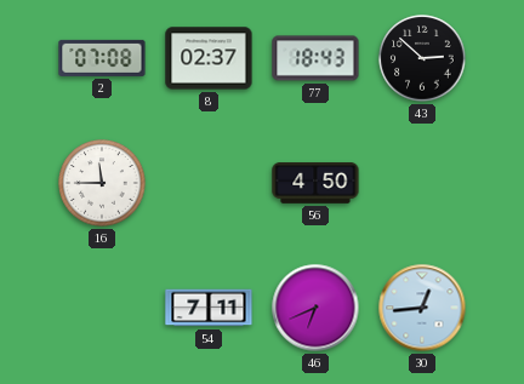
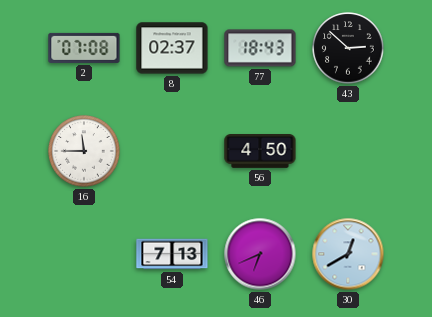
54: 7:11 -> 7:13 (172, 254)
30: 12:44 -> 12:40 (348, 254)
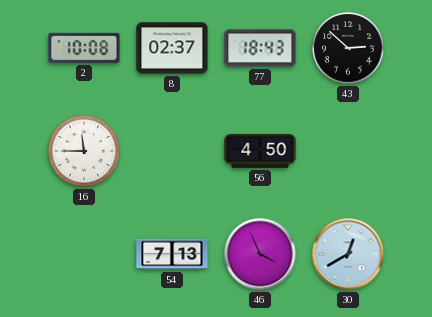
2: 07:08 -> 10:08 (84, 48)
46: 6:41 -> 3:56 (260, 254)
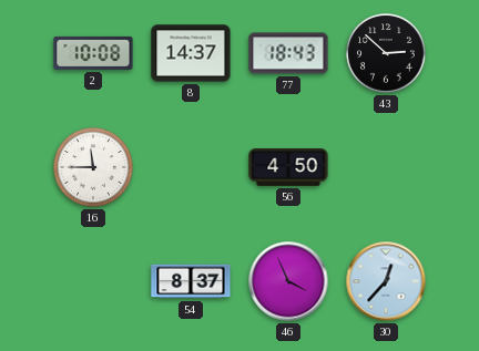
8: 02:37 -> 14:37 (191, 53)
54: 7:13 -> 8:37 (191, 281)
30: 12:40 -> 12:37 (386, 281)
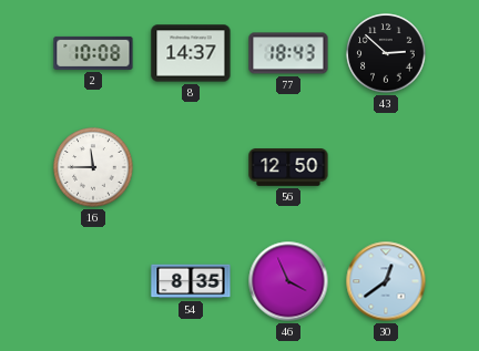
56: 4:50 -> 12:50 (288, 168)
54: 8:37 -> 8:35 (191, 281)
30: 12:37 -> 12:39 (386, 281)
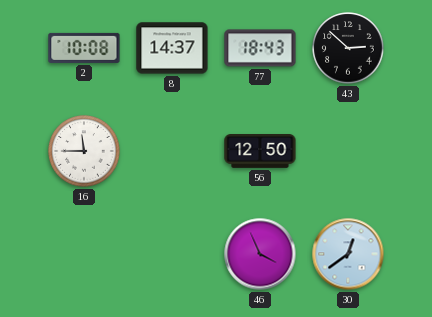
54: 8:35 -> none (191, 281)
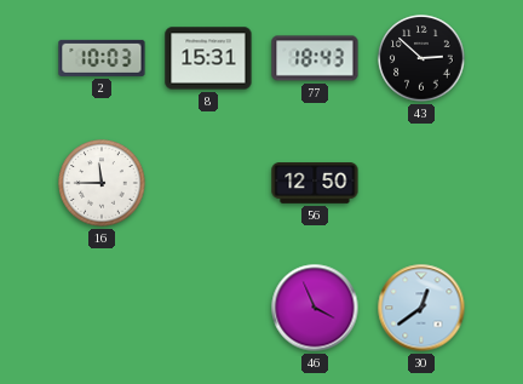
2: 10:08 -> 10:03 (102, 58)
8: 14:37 -> 15:31 (208, 58)
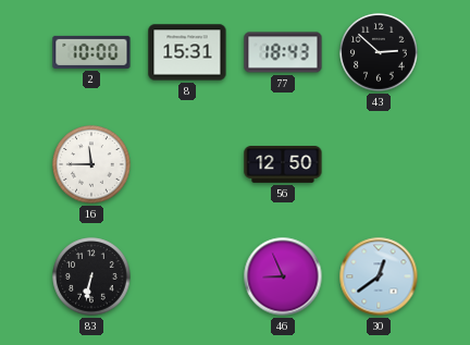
2: 10:03 -> 10:00 (91, 52)
83: none -> 6:32 (91, 276)
46: 3:56 -> 8:56 (283, 276)
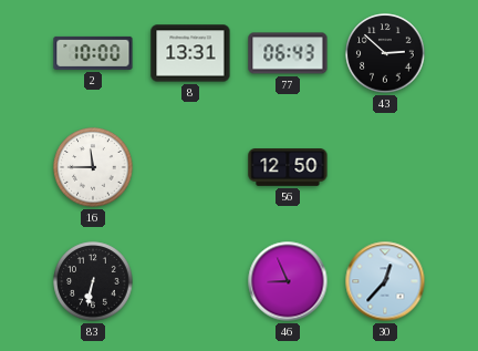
8: 15:31 -> 13:31 (190, 53)
77: 18:43 -> 06:43 (288, 53)
30: 12:39 -> 12:37 (385, 281)
